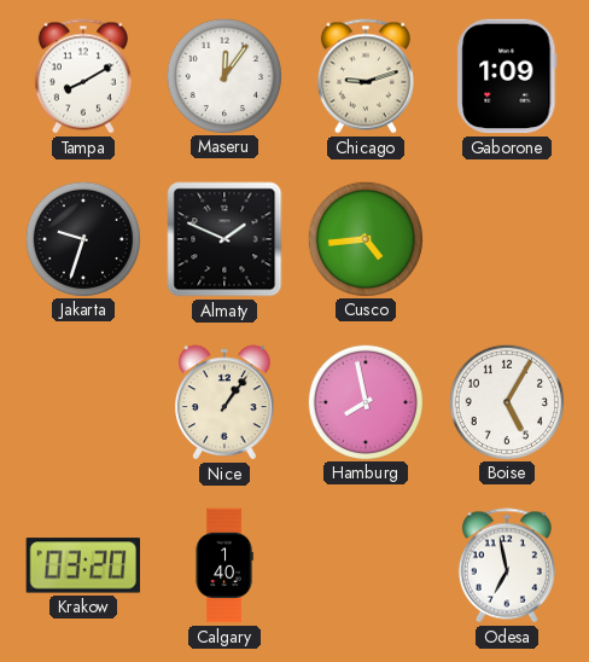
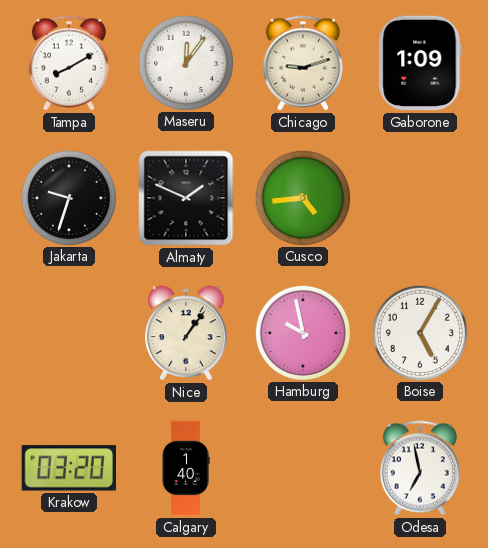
Hamburg: 7:58 -> 9:58 (302, 332)
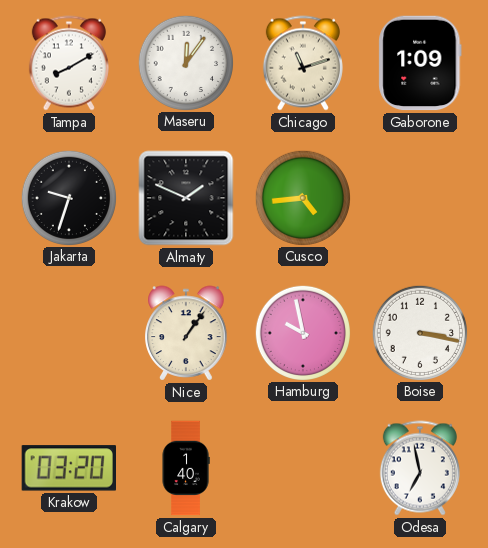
Chicago: 9:12 -> 11:12 (303, 63)
Boise: 5:05 -> 3:17 (419, 332)
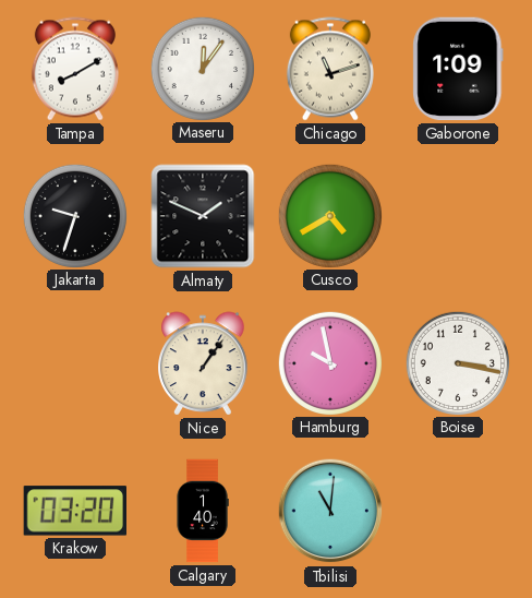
Cusco: 4:44 -> 4:40 (329, 215)
Tbilisi: none -> 11:01 (330, 511)
Odesa: 6:58 -> none (420, 468)
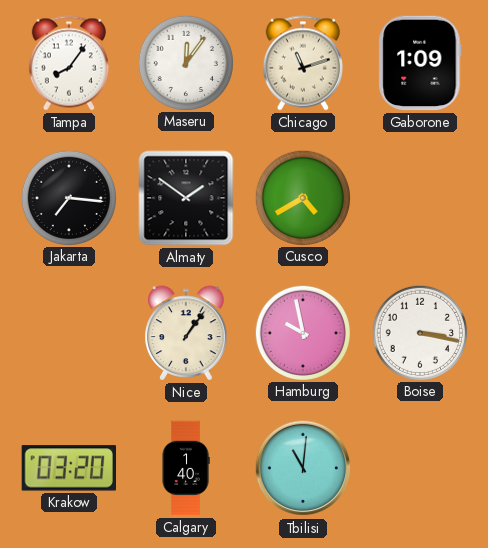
Tampa: 8:10 -> 8:06 (69, 63)
Jakarta: 9:33 -> 7:16 (68, 197)
Almaty: 1:49 -> 1:51 (186, 198)
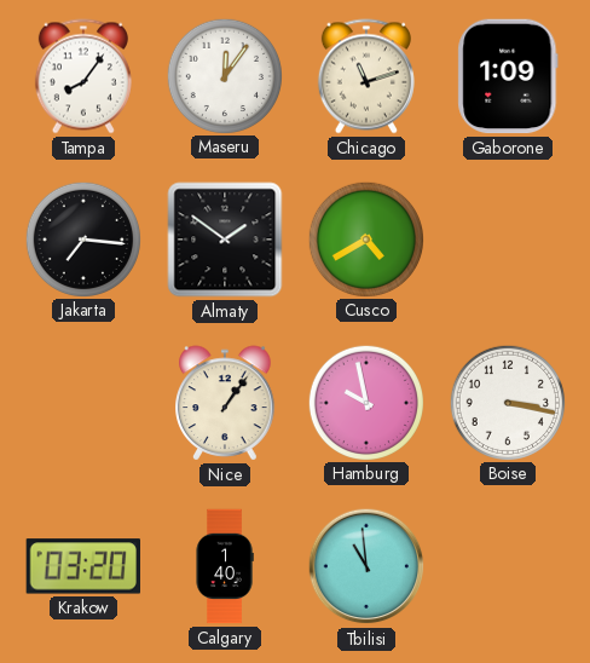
Tbilisi: 11:01 -> 10:59 (366, 566)
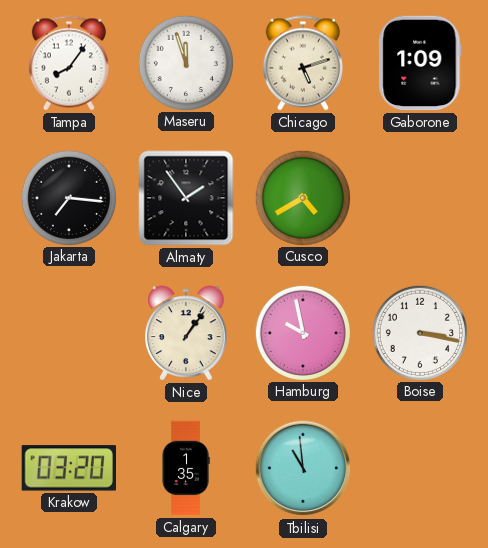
Maseru: 12:06 -> 11:57 (185, 62)
Chicago: 11:12 -> 5:12 (303, 63)
Almaty: 1:51 -> 1:54 (186, 198)
Calgary: 1:40 -> 1:35 (186, 468)
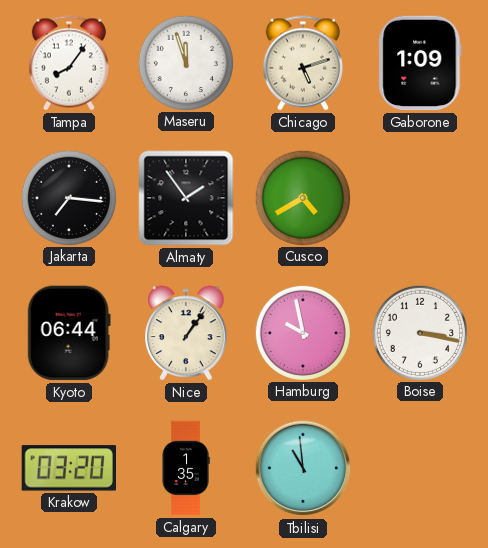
Kyoto: none -> 06:44 (69, 333)
